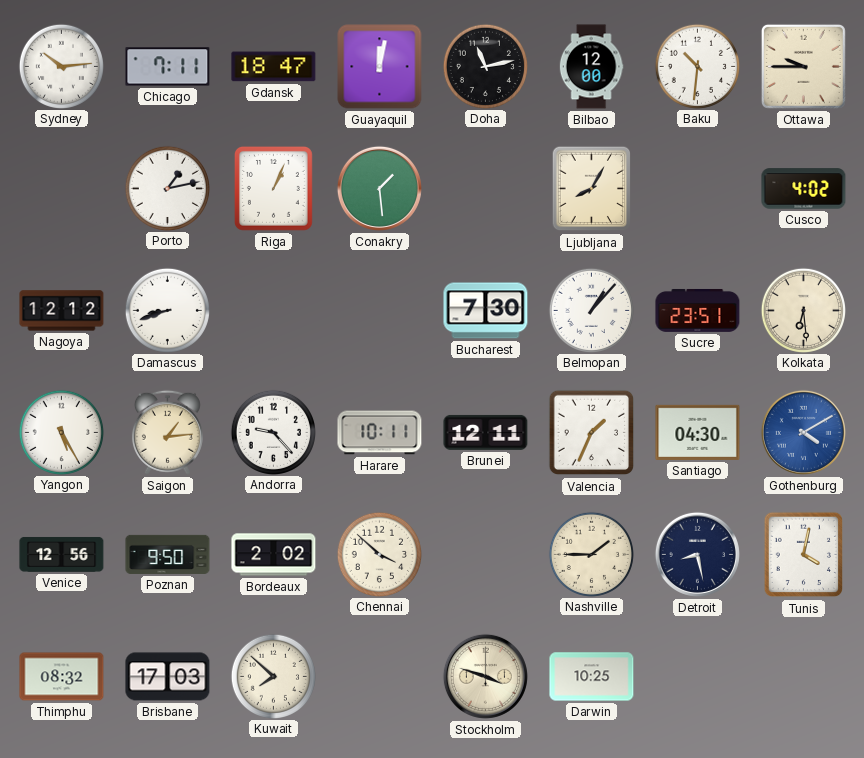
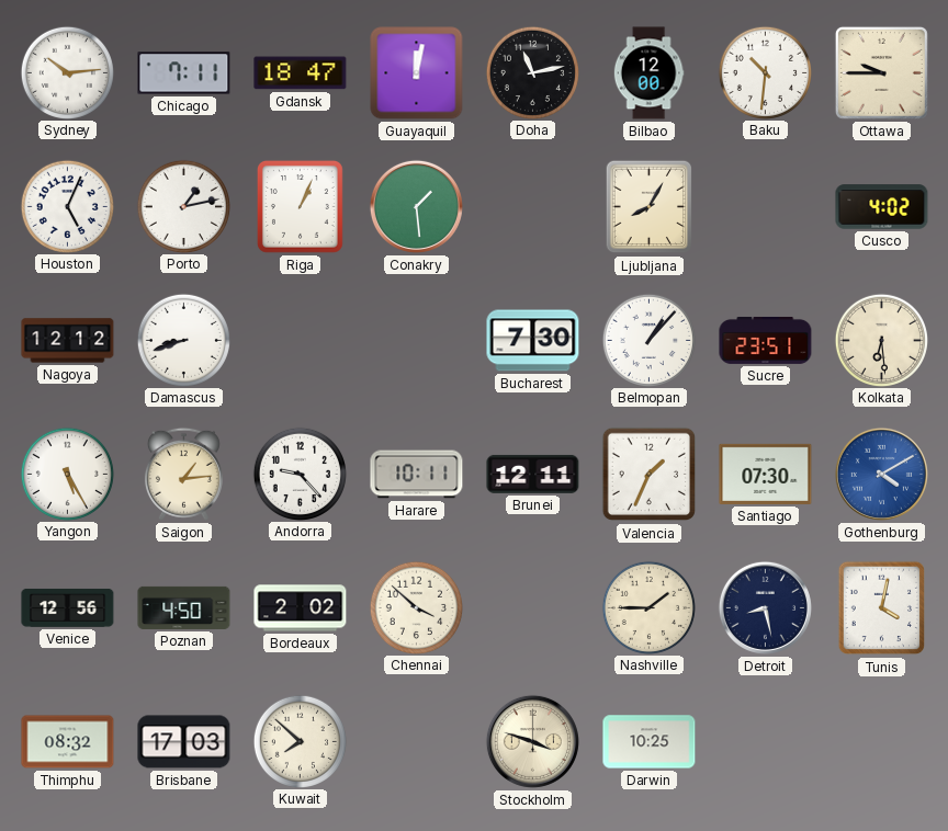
Houston: none -> 5:04 (67, 206)
Santiago: 04:30 -> 07:30 (766, 474)
Poznan: 9:50 -> 4:50 (184, 607)
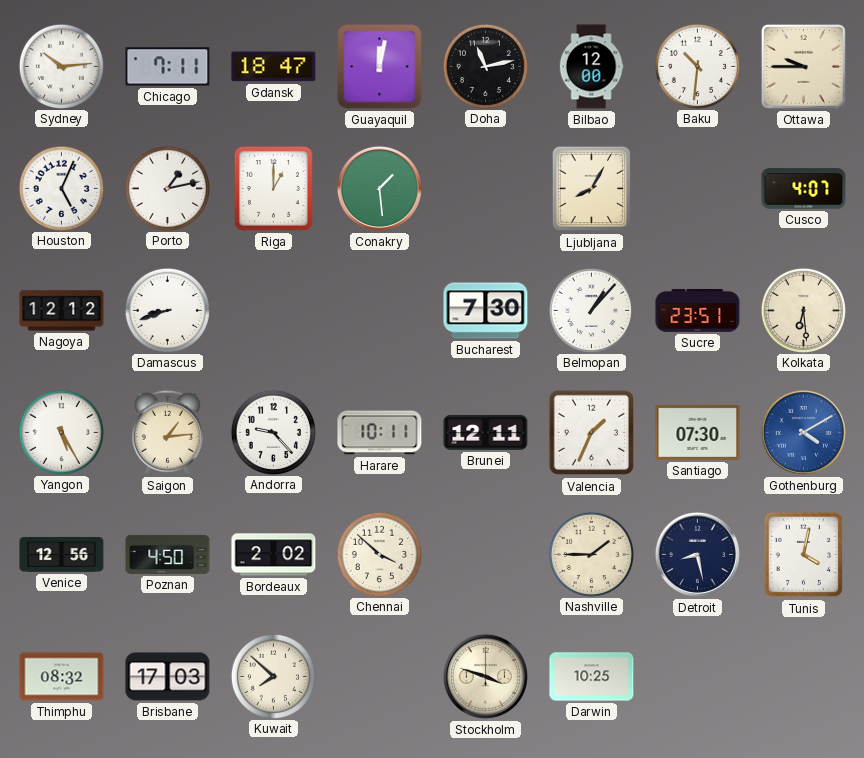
Riga: 1:04 -> 1:00 (273, 188)
Cusco: 4:02 -> 4:07 (804, 189)
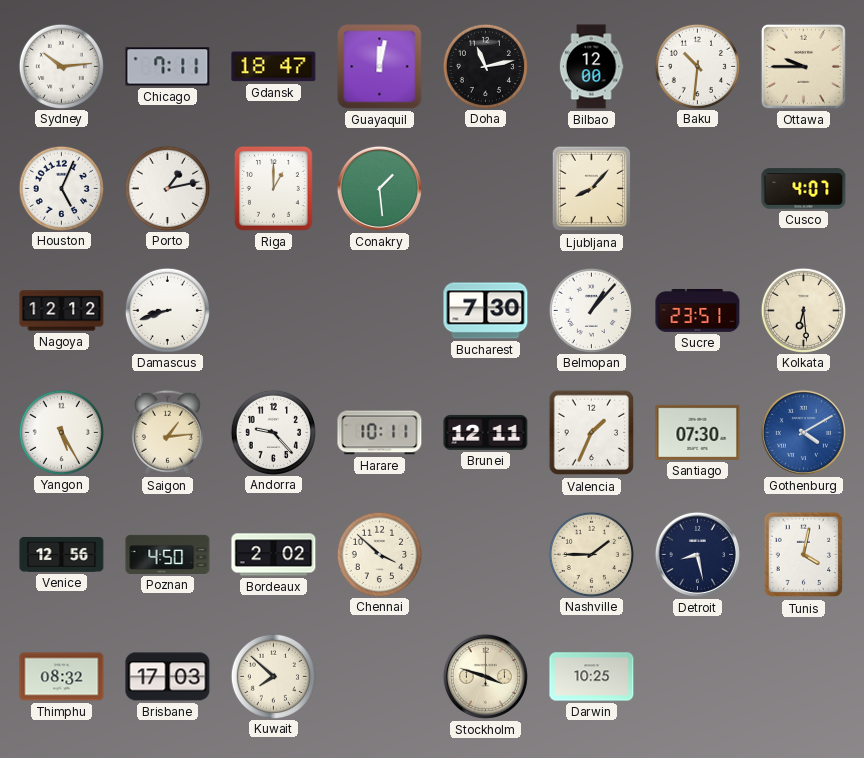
Ljubljana: 8:05 -> 8:07 (592, 189)
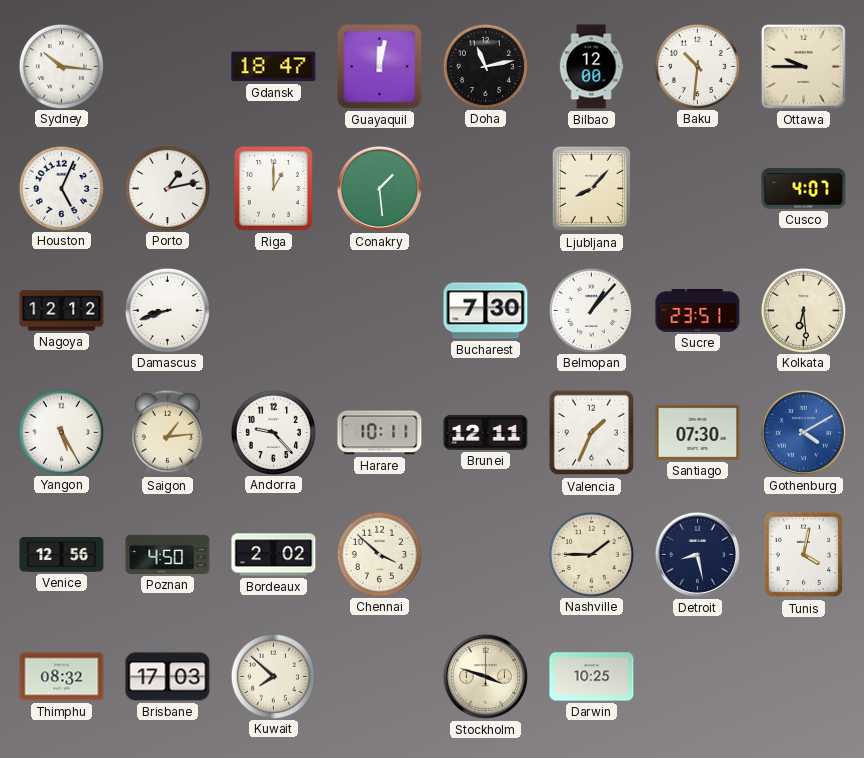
Sydney: 10:14 -> 10:16 (61, 66)
Chicago: 7:11 -> none (168, 67)
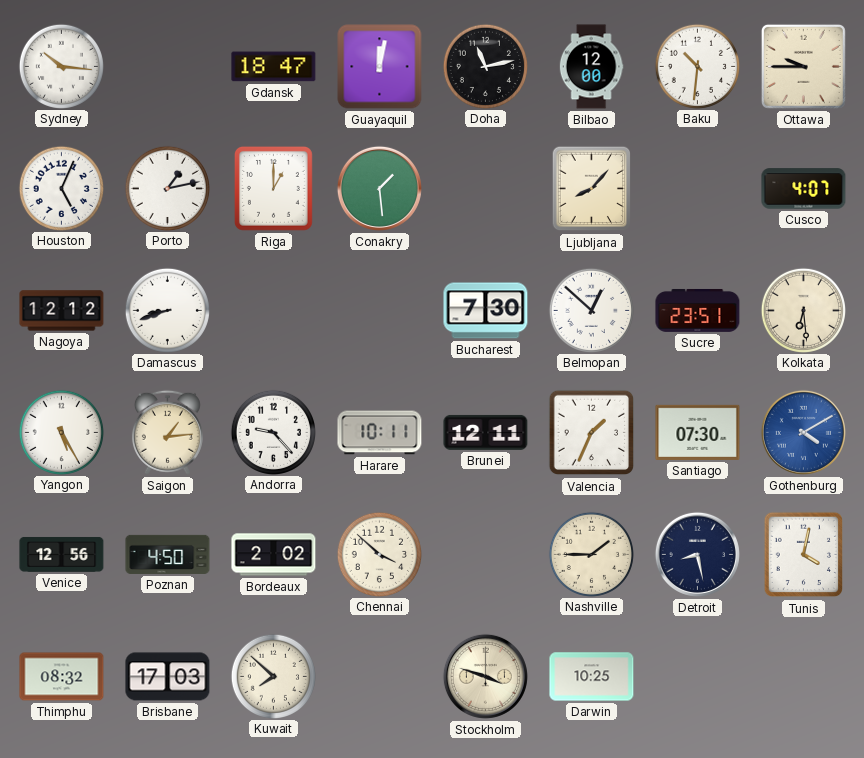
Belmopan: 1:07 -> 12:52 (591, 310)
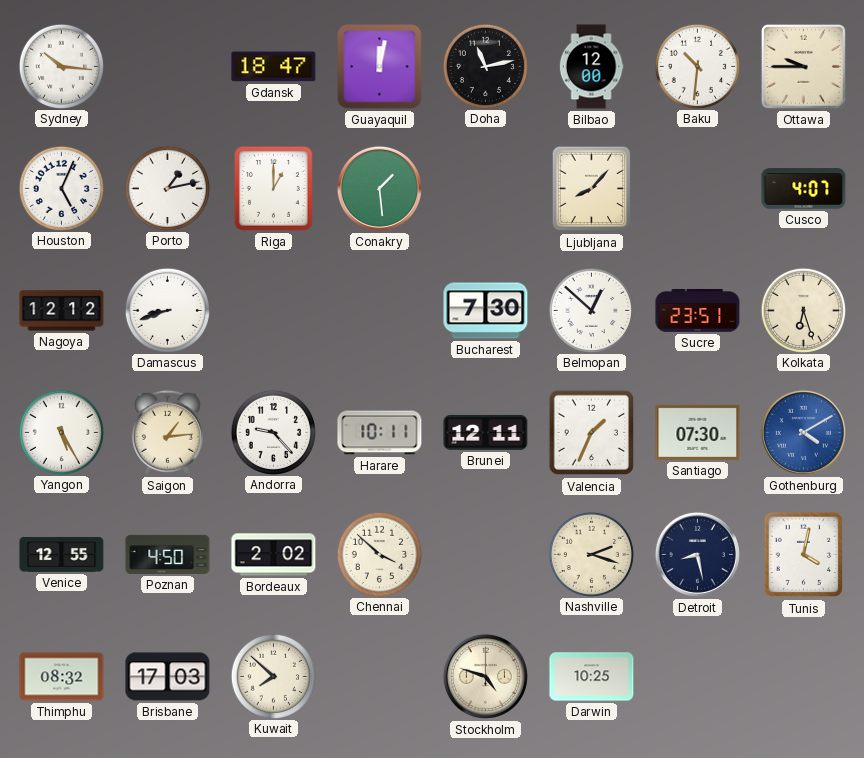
Kolkata: 6:29 -> 6:27 (803, 310)
Venice: 12:56 -> 12:55 (62, 555)
Nashville: 1:45 -> 2:18 (591, 554)
Stockholm: 3:48 -> 4:48 (485, 676)
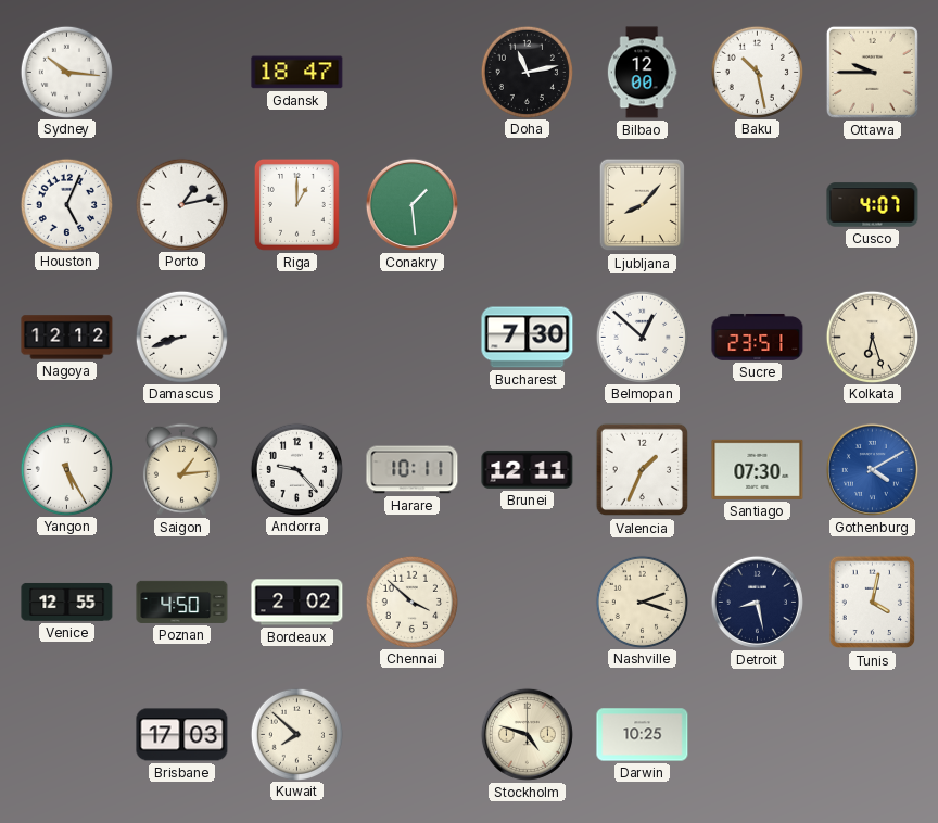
Guayaquil: 12:02 -> none (380, 67)
Baku: 10:31 -> 10:28 (757, 72)
Thimphu: 08:32 -> none (62, 677)
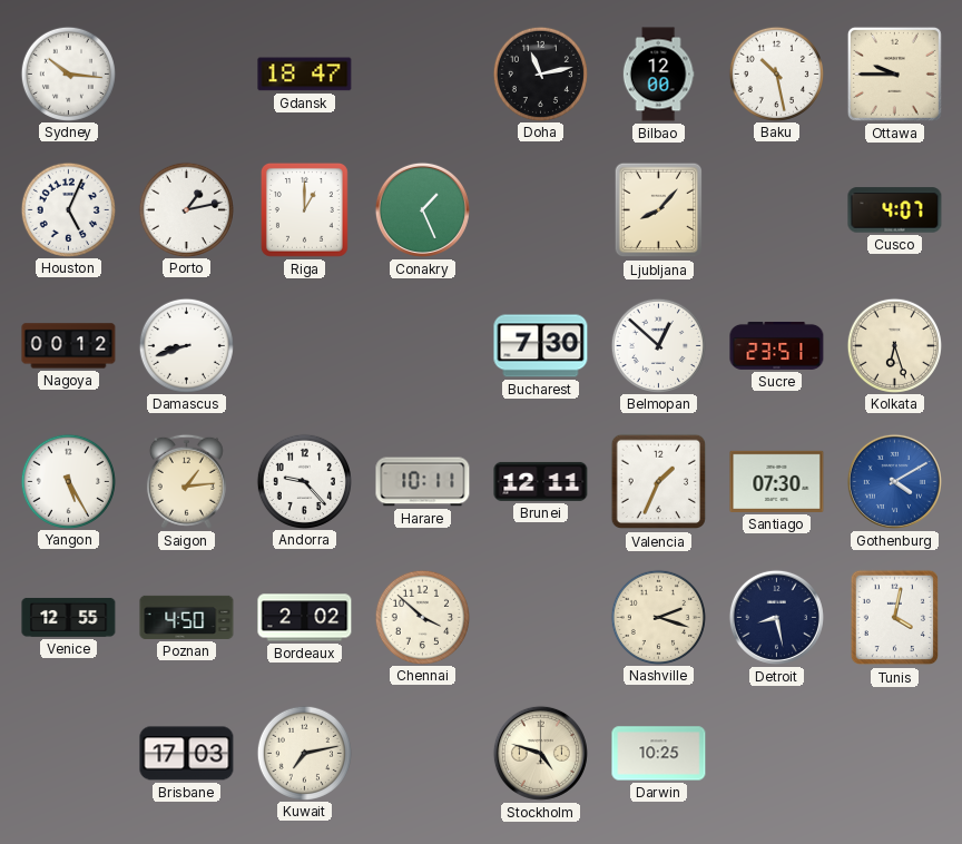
Conakry: 1:29 -> 1:26 (422, 209)
Nagoya: 12:12 -> 00:12 (69, 346)
Kuwait: 7:52 -> 7:13 (304, 753)
